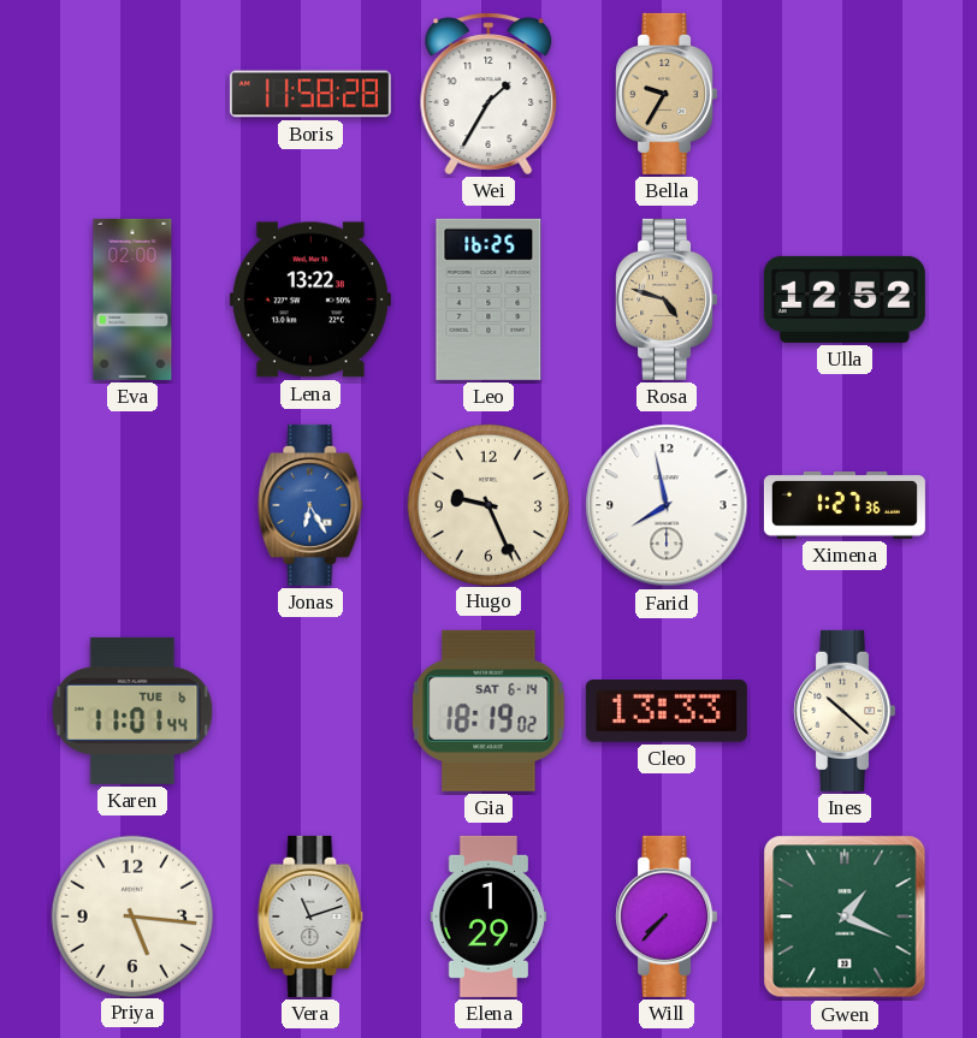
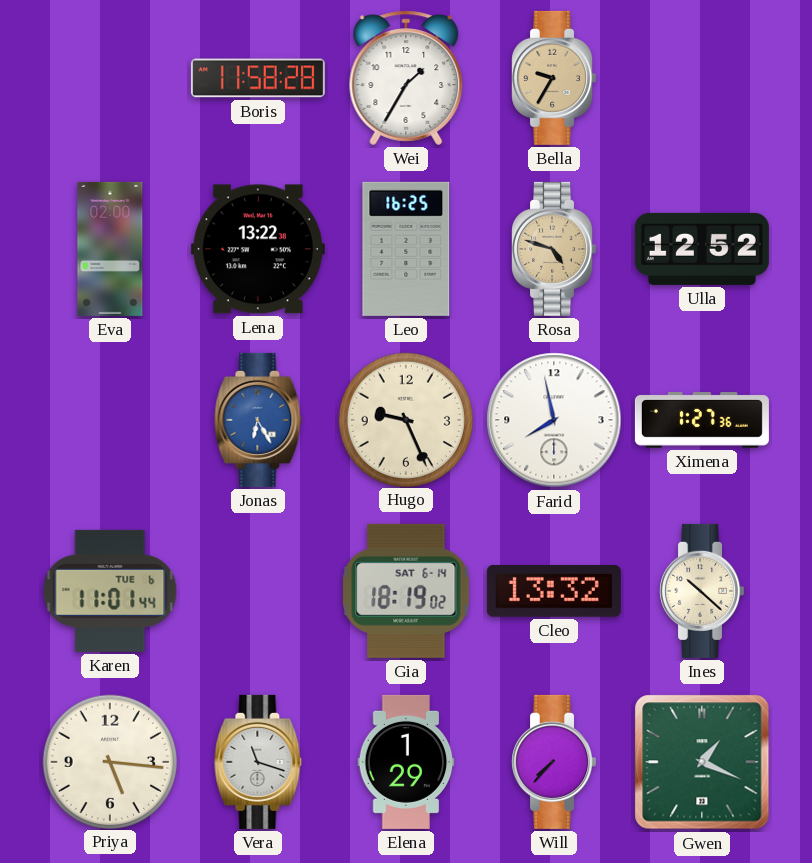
Cleo: 13:33 -> 13:32 (554, 592)
Vera: 11:12 -> 11:18 (258, 762)
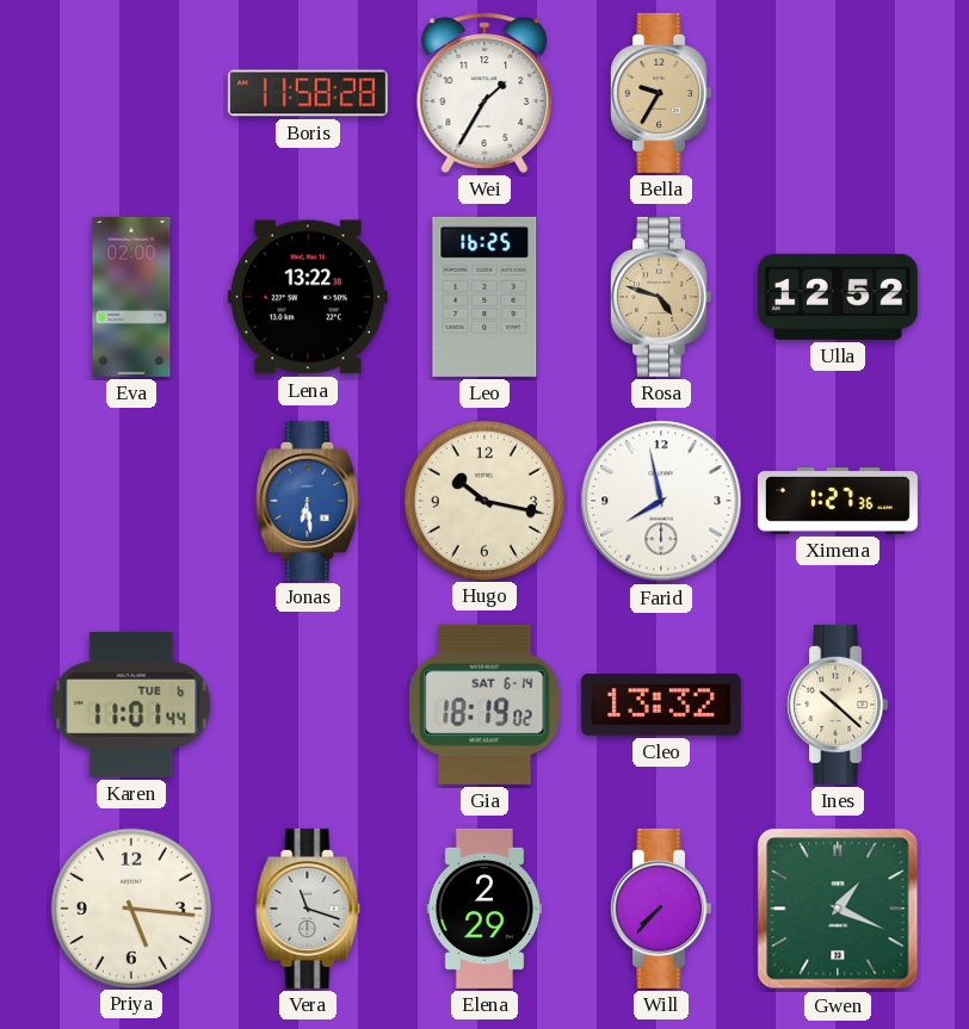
Jonas: 6:25 -> 6:29 (308, 501)
Hugo: 9:26 -> 10:17 (483, 500)
Elena: 1:29 -> 2:29 (484, 909)
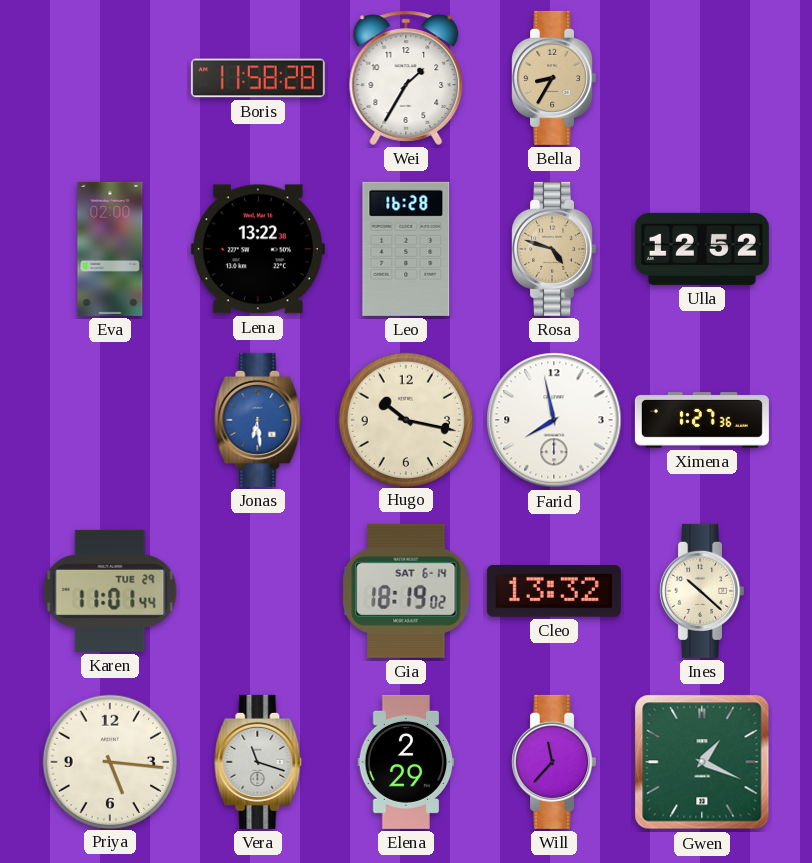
Bella: 9:35 -> 8:35 (554, 78)
Leo: 16:25 -> 16:28 (406, 249)
Karen date: TUE 6 -> TUE 29 (110, 591)
Will: 7:37 -> 11:37 (554, 762)
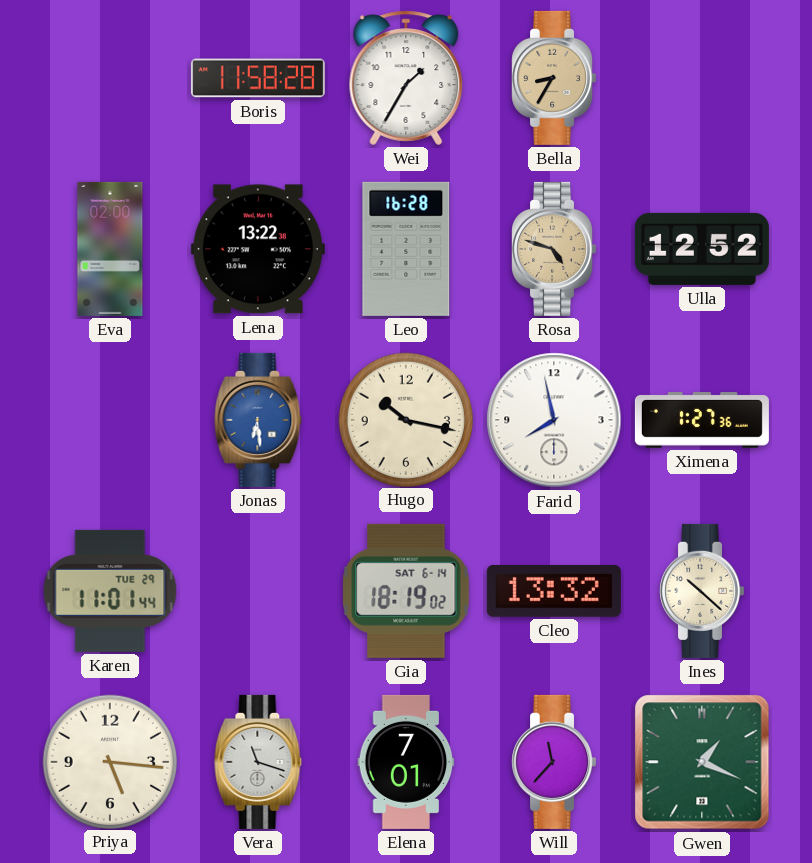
Elena: 2:29 -> 7:01 (406, 762)
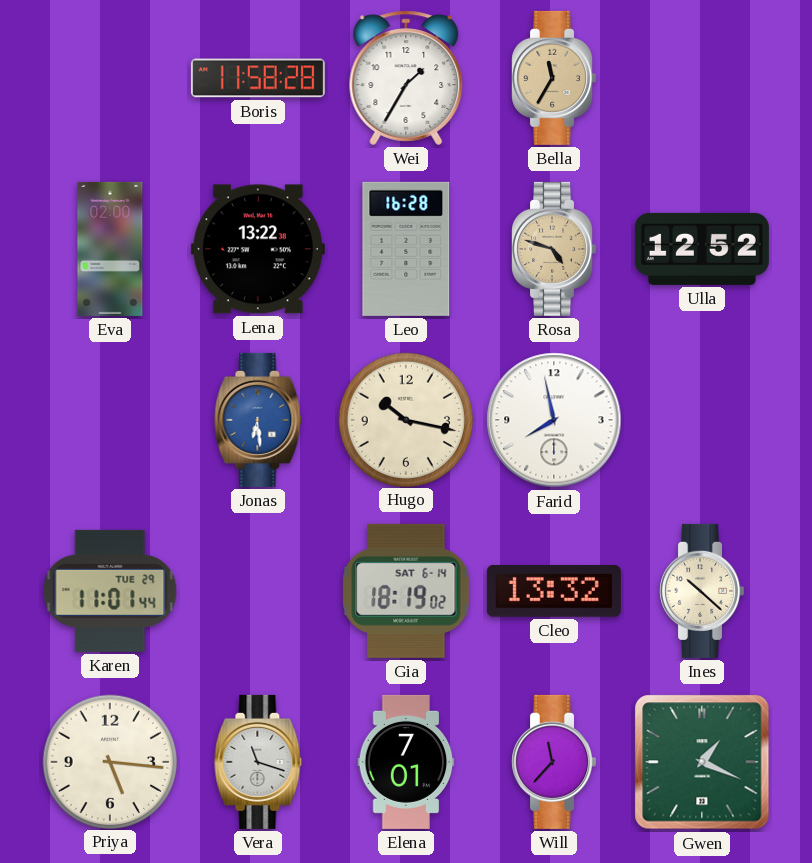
Bella: 8:35 -> 11:35 (554, 78)
Ximena: 1:27 -> none (702, 421)
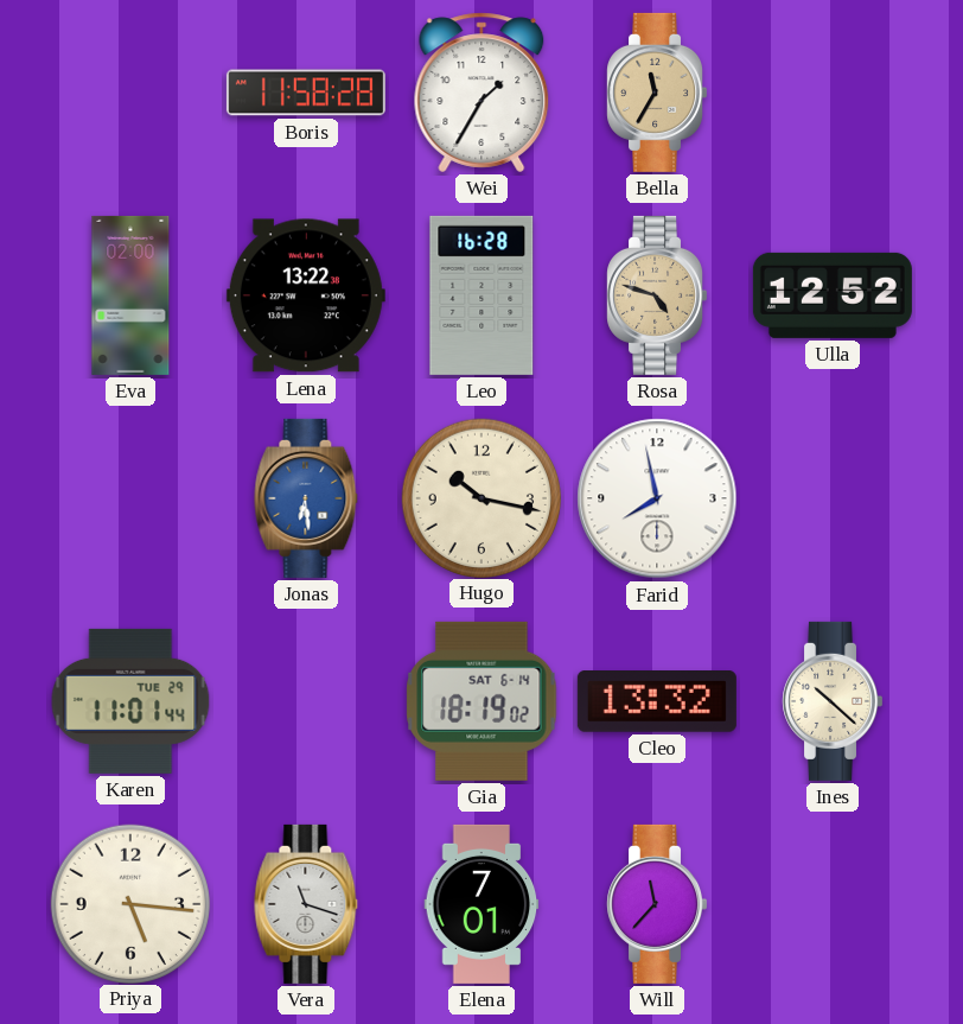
Gwen: 1:19 -> none (702, 762)
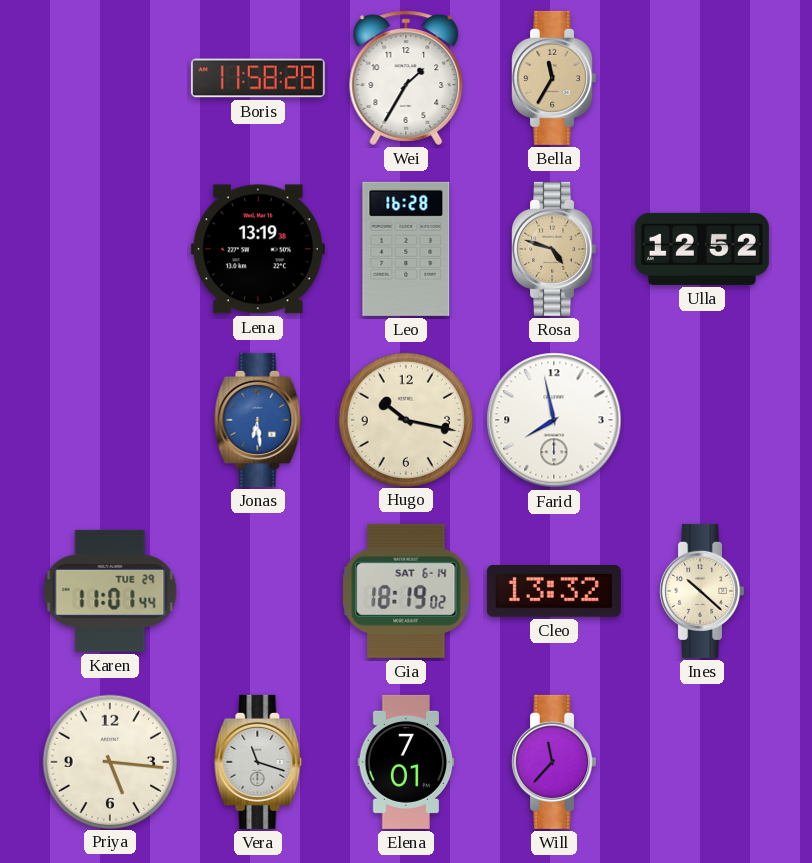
Eva: 02:00 -> none (130, 295)
Lena: 13:22 -> 13:19 (258, 249)
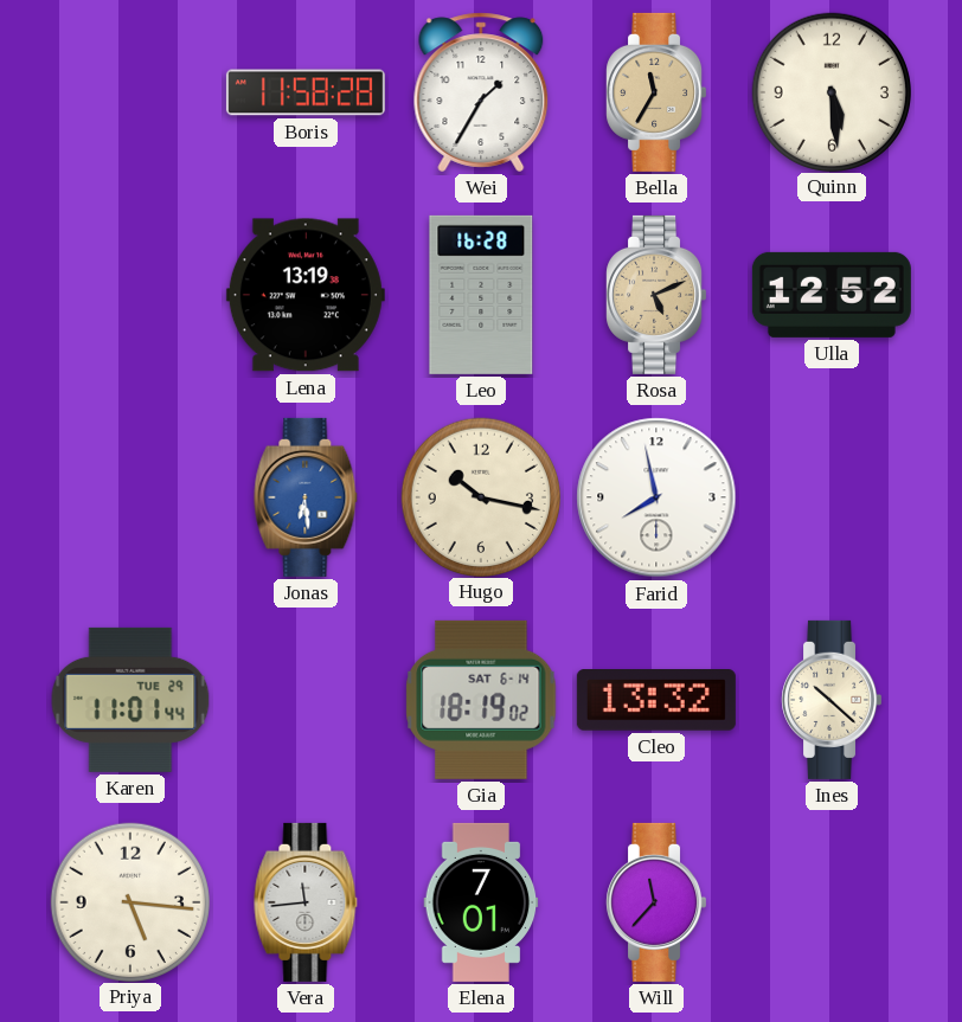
Quinn: none -> 5:29 (830, 91)
Rosa: 4:48 -> 5:11 (656, 295)
Vera: 11:18 -> 11:44 (306, 902)
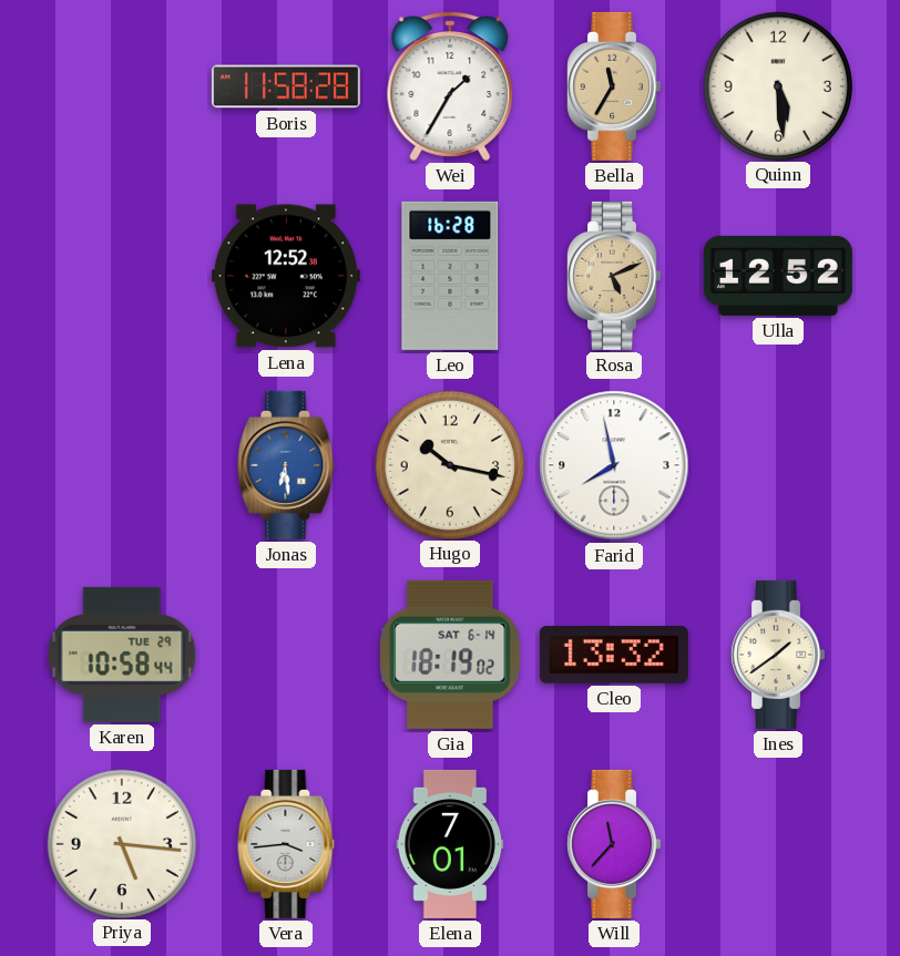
Lena: 13:19 -> 12:52 (286, 276)
Karen: 11:01 -> 10:58 (122, 655)
Ines: 10:22 -> 1:39 (778, 655)
Vera: 11:44 -> 3:44 (286, 844)
